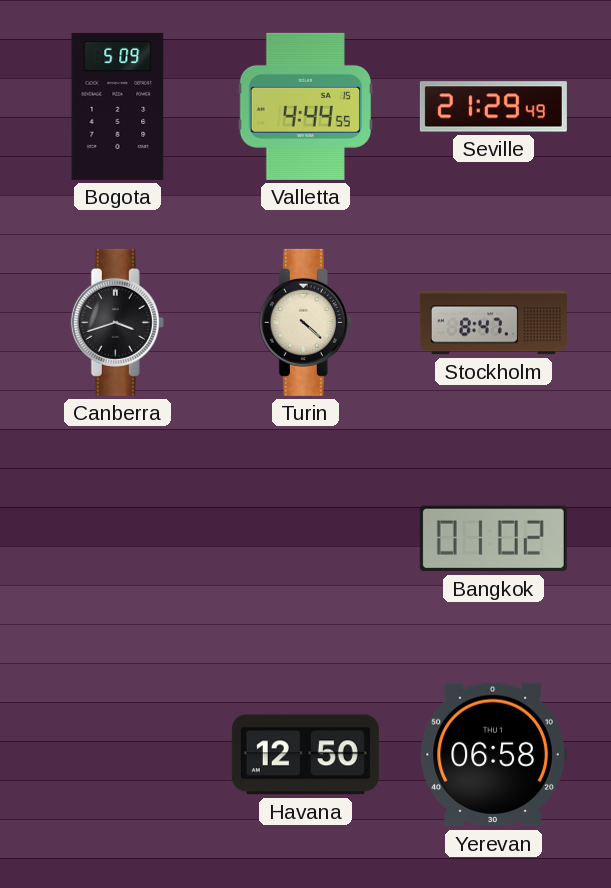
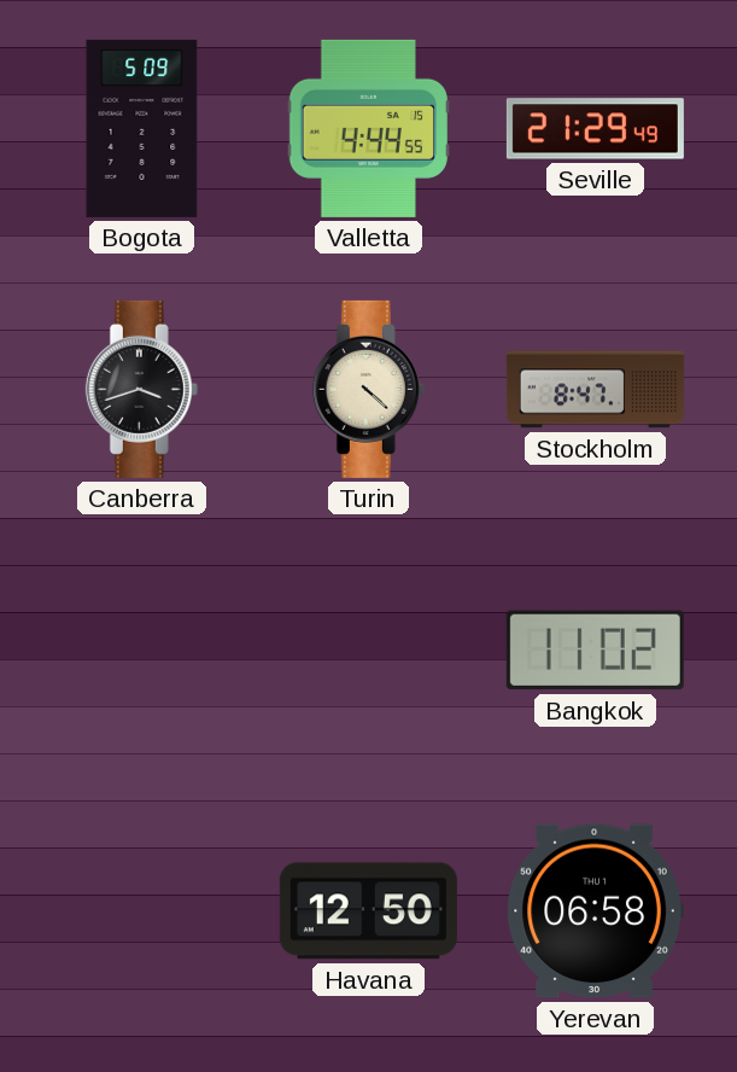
Bangkok: 01:02 -> 11:02 (595, 651)
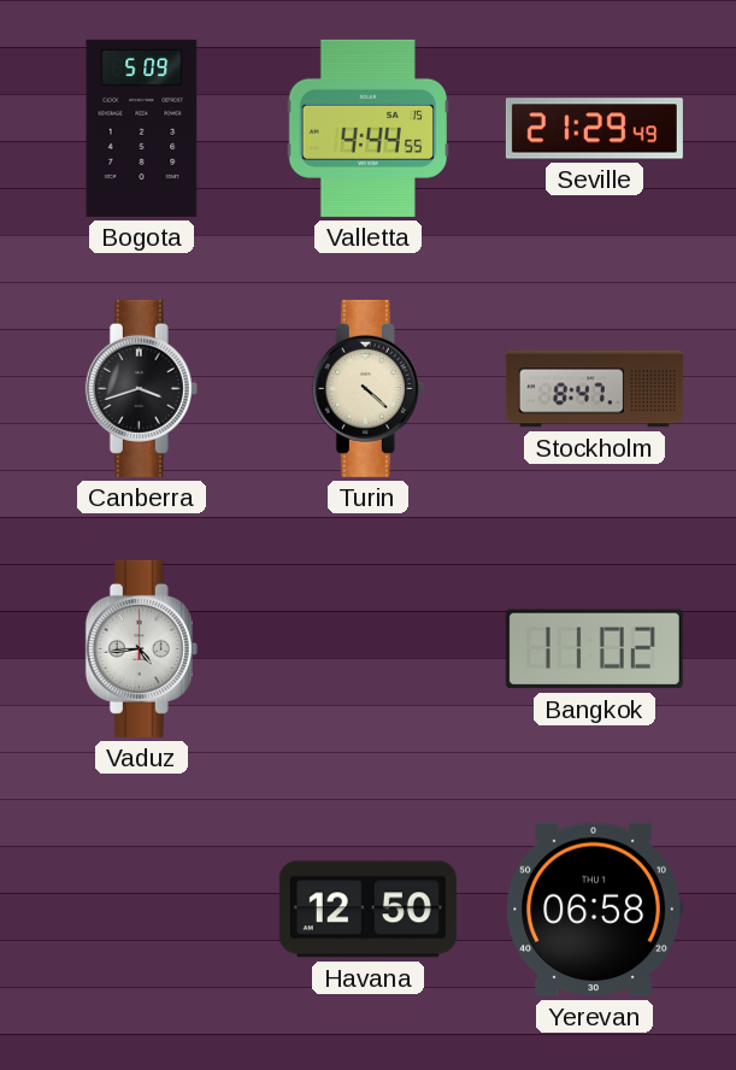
Vaduz: none -> 4:44 (141, 648)
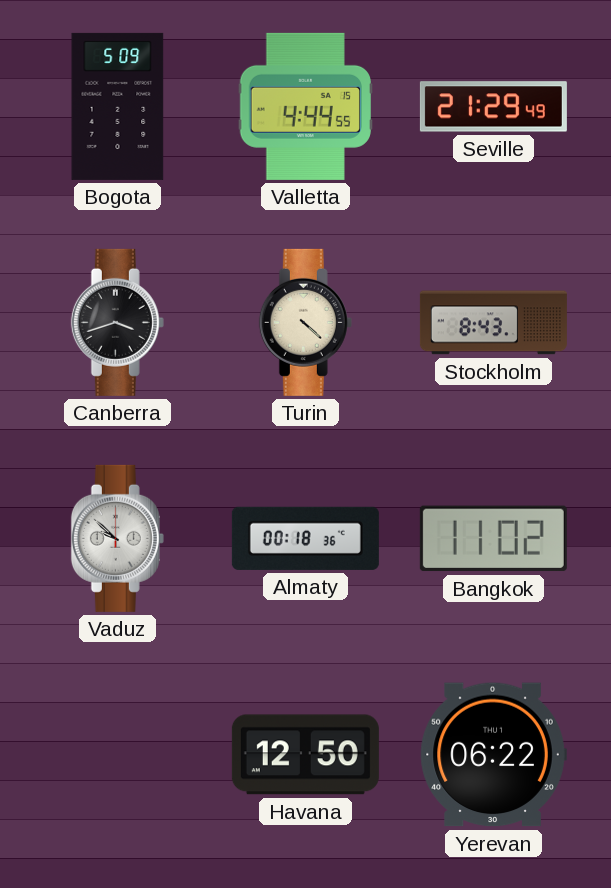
Stockholm: 8:47 -> 8:43 (493, 323)
Vaduz: 4:44 -> 9:52 (117, 538)
Almaty: none -> 00:18 (305, 538)
Yerevan: 06:58 -> 06:22 (493, 755)
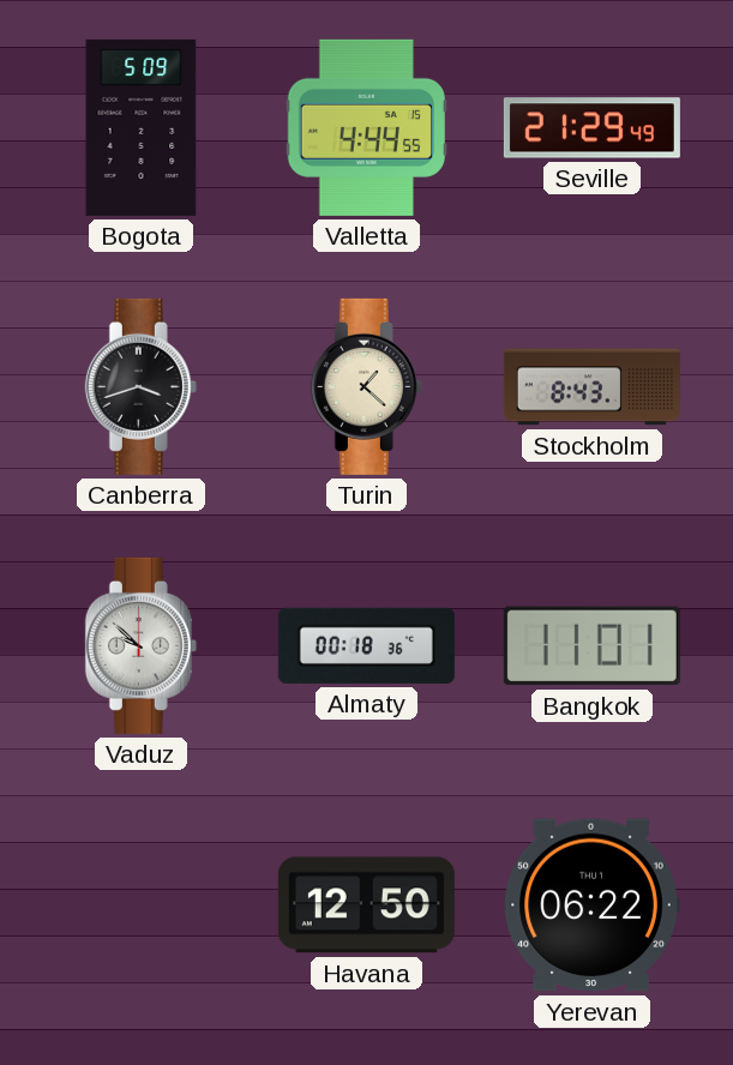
Turin: 4:22 -> 1:22 (366, 386)
Bangkok: 11:02 -> 11:01 (591, 646)
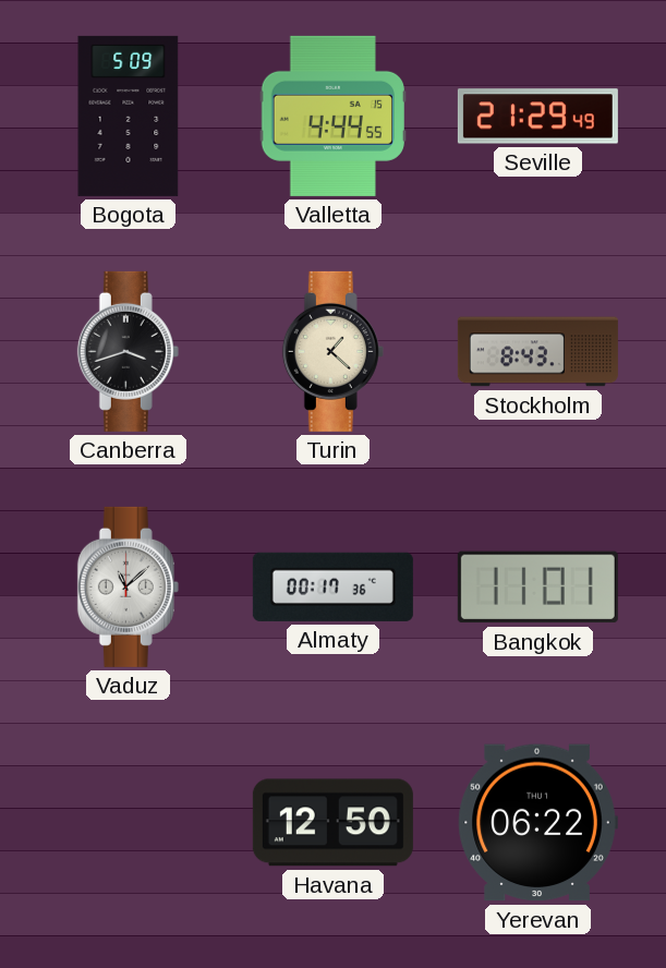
Vaduz: 9:52 -> 11:08 (128, 586)
Almaty: 00:18 -> 00:17 (332, 586)
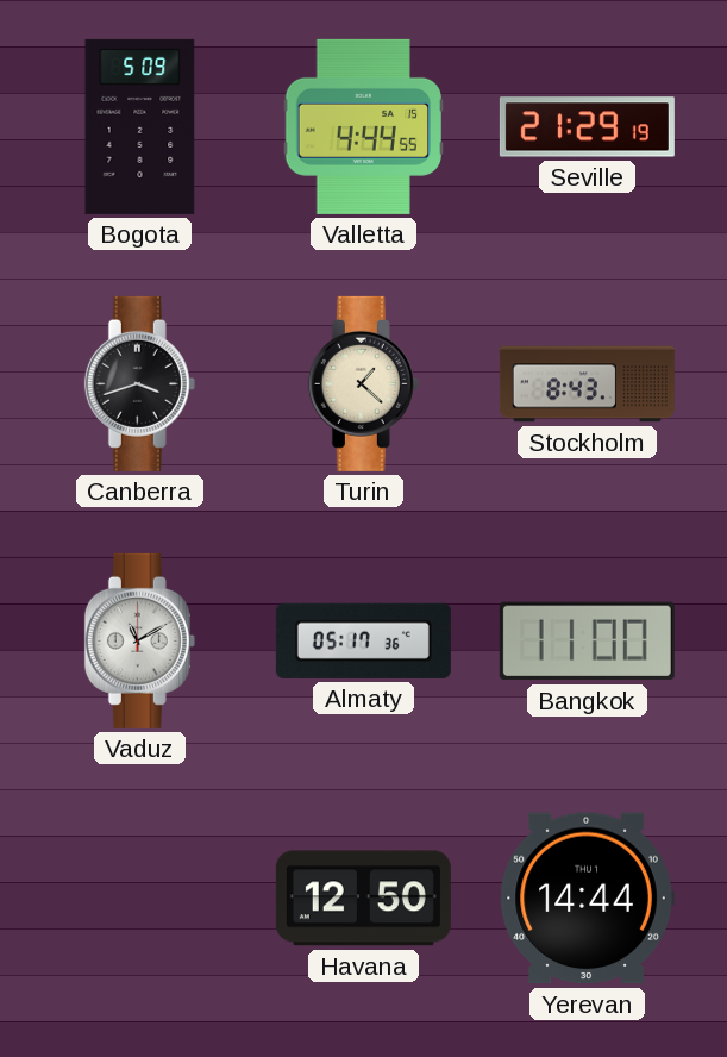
Seville: 21:29:49 -> 21:29:19 (587, 127)
Vaduz: 11:08 -> 11:10 (139, 640)
Almaty: 00:17 -> 05:17 (363, 640)
Bangkok: 11:01 -> 11:00 (587, 642)
Yerevan: 06:22 -> 14:44 (587, 899)
